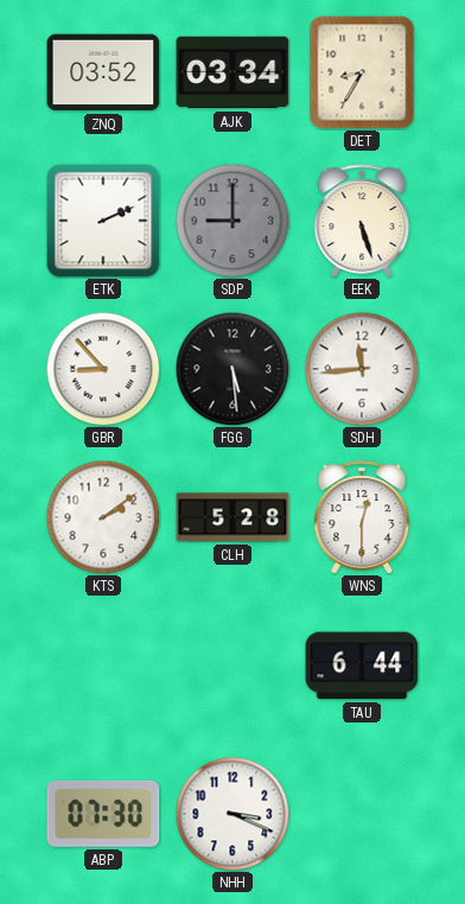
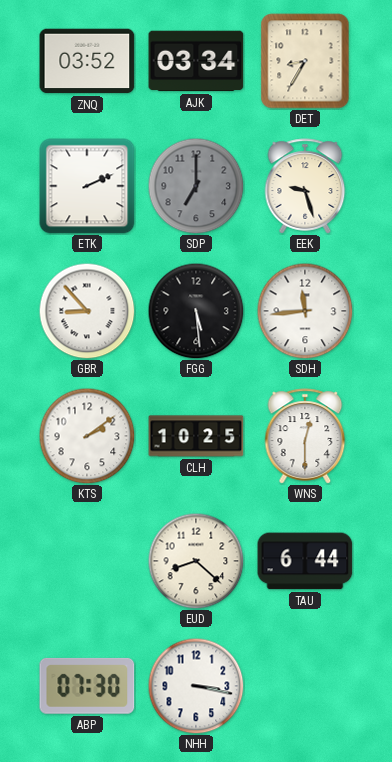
SDP: 9:00 -> 7:00 (196, 186)
EEK: 5:27 -> 9:27 (305, 186)
CLH: 5:28 -> 10:25 (196, 436)
EUD: none -> 8:22 (196, 561)
NHH: 3:19 -> 3:17 (196, 686)
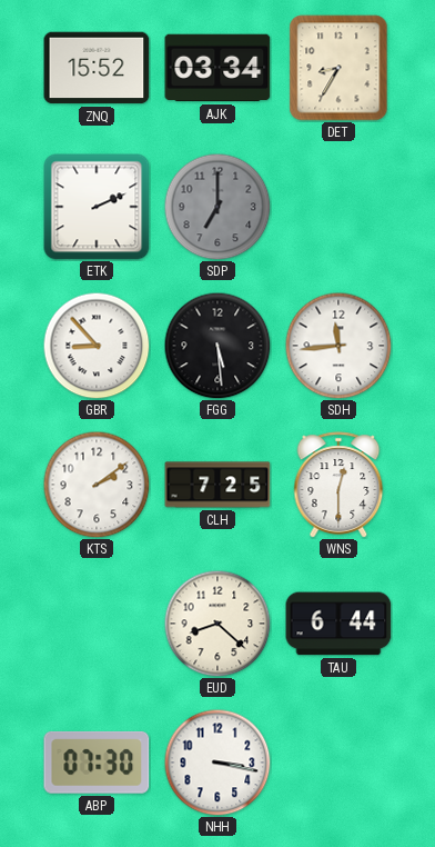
ZNQ: 03:52 -> 15:52 (97, 68)
EEK: 9:27 -> none (305, 186)
CLH: 10:25 -> 7:25 (217, 485)
